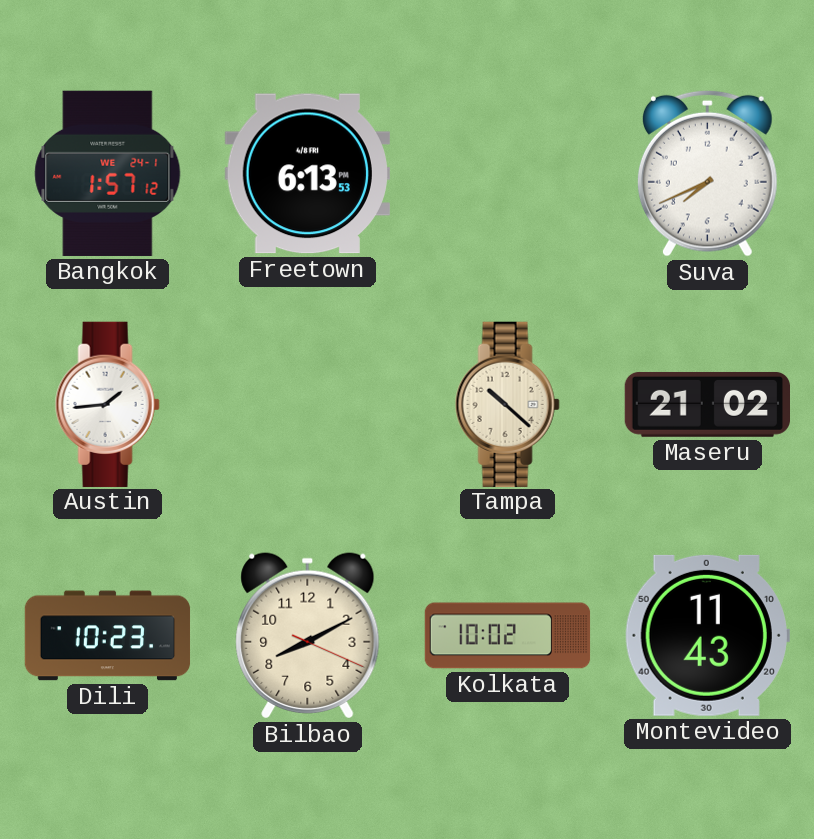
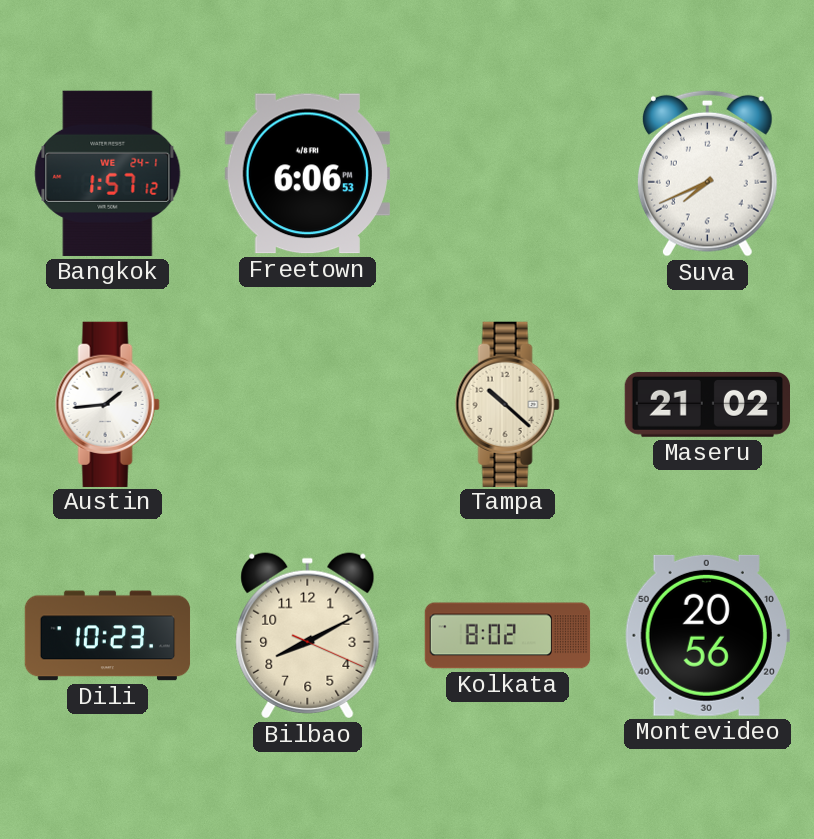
Freetown: 6:13 -> 6:06 (307, 174)
Kolkata: 10:02 -> 8:02 (508, 636)
Montevideo: 11:43 -> 20:56 (707, 635)
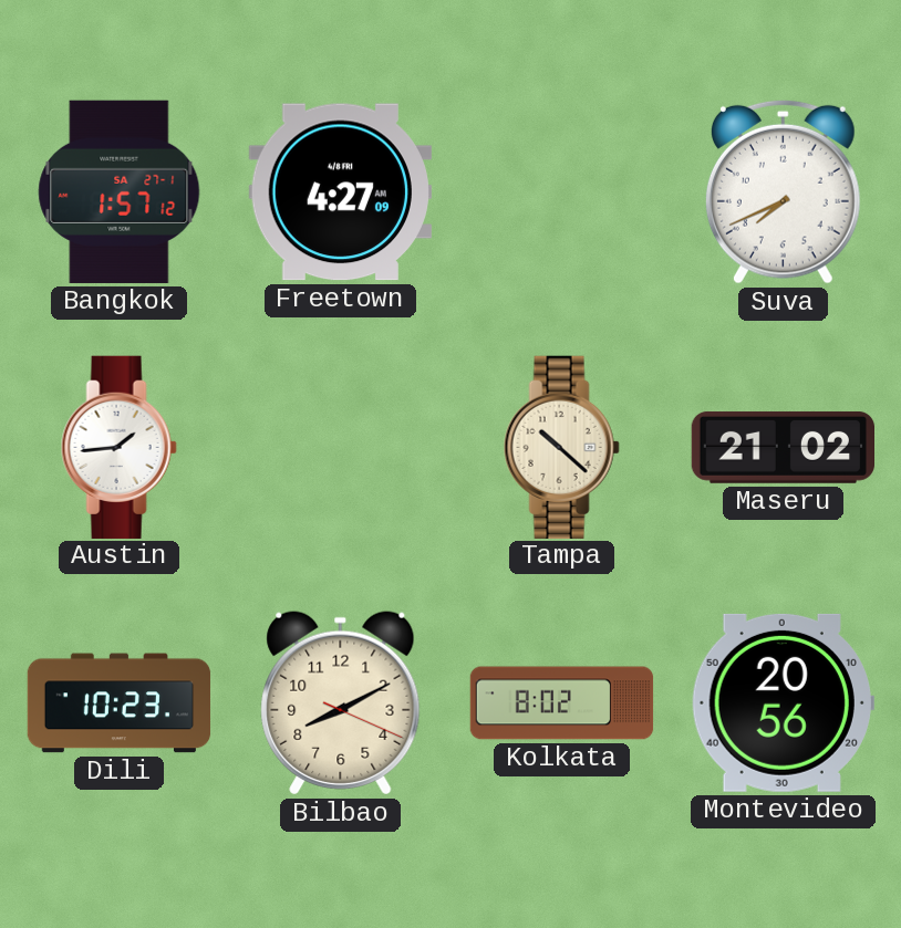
Bangkok date: WE 24-1 -> SA 27-1 (120, 191)
Freetown: 6:06 -> 4:27 (340, 192)
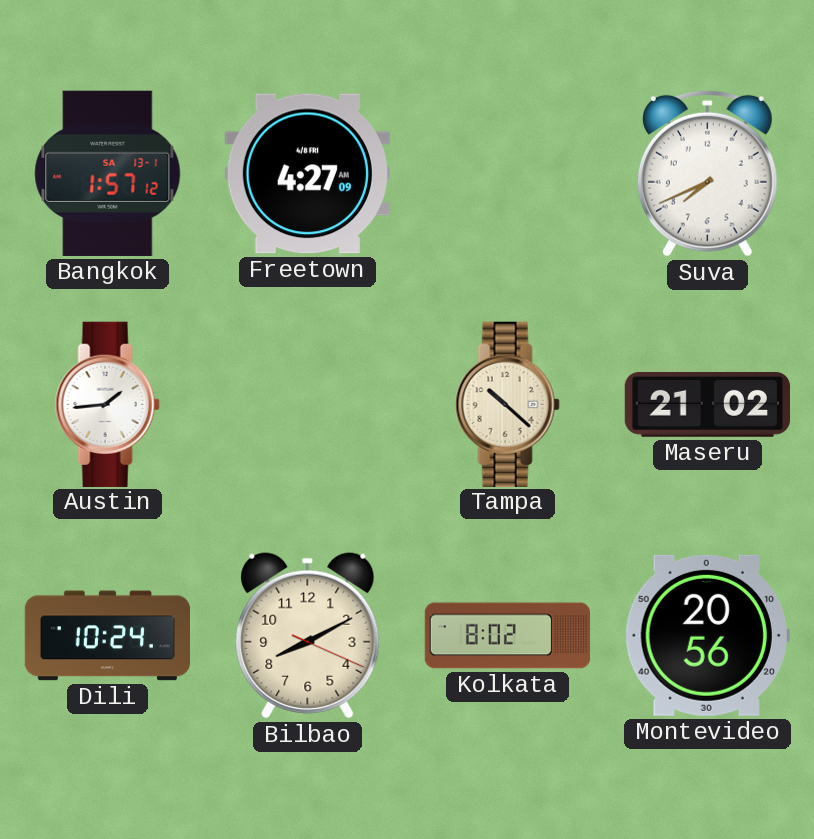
Bangkok date: SA 27-1 -> SA 13-1 (108, 173)
Dili: 10:23 -> 10:24 (108, 636)
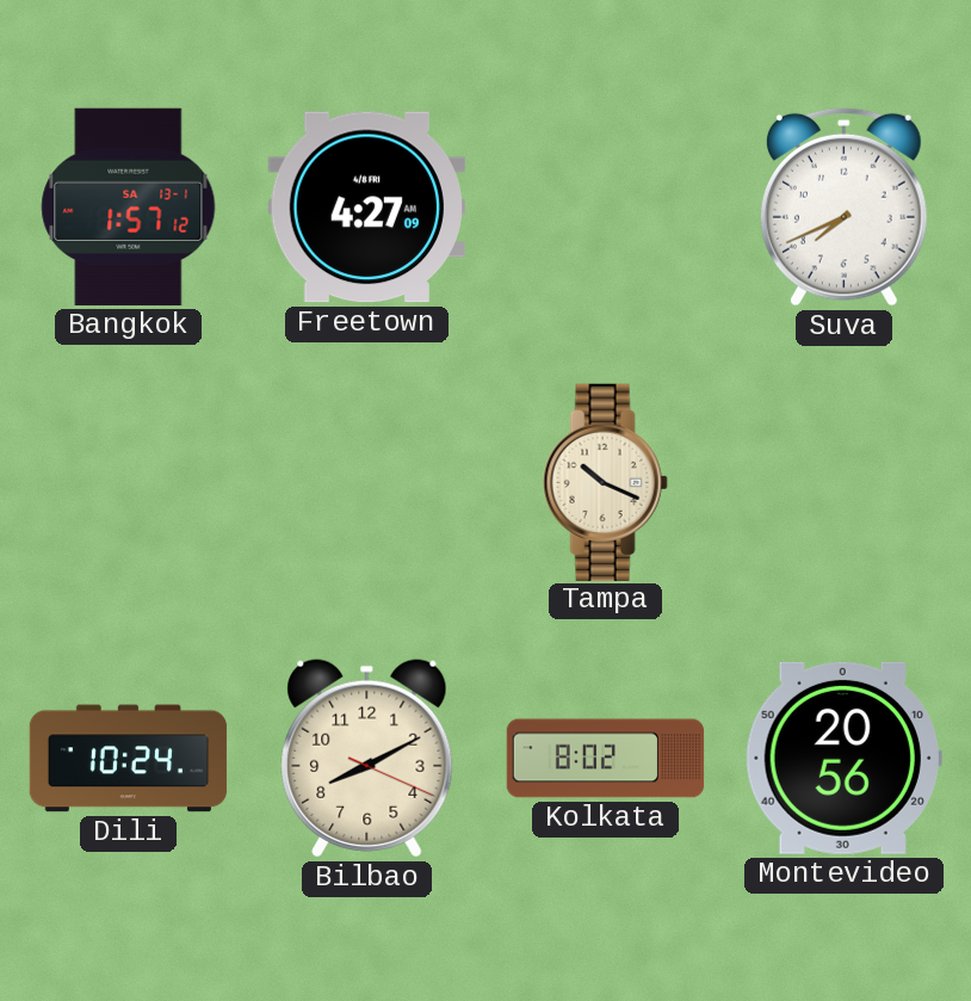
Austin: 1:44 -> none (107, 404)
Tampa: 10:22 -> 10:19 (605, 482)
Maseru: 21:02 -> none (707, 404)
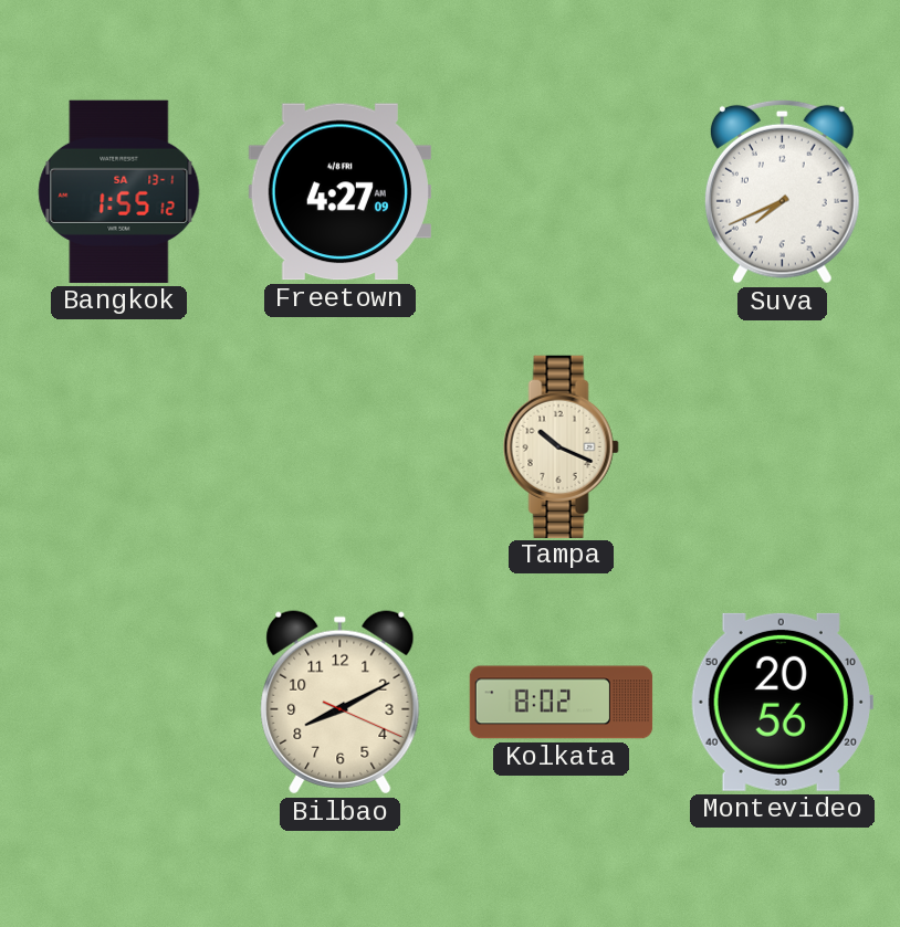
Bangkok: 1:57 -> 1:55 (119, 191)
Dili: 10:24 -> none (129, 759)
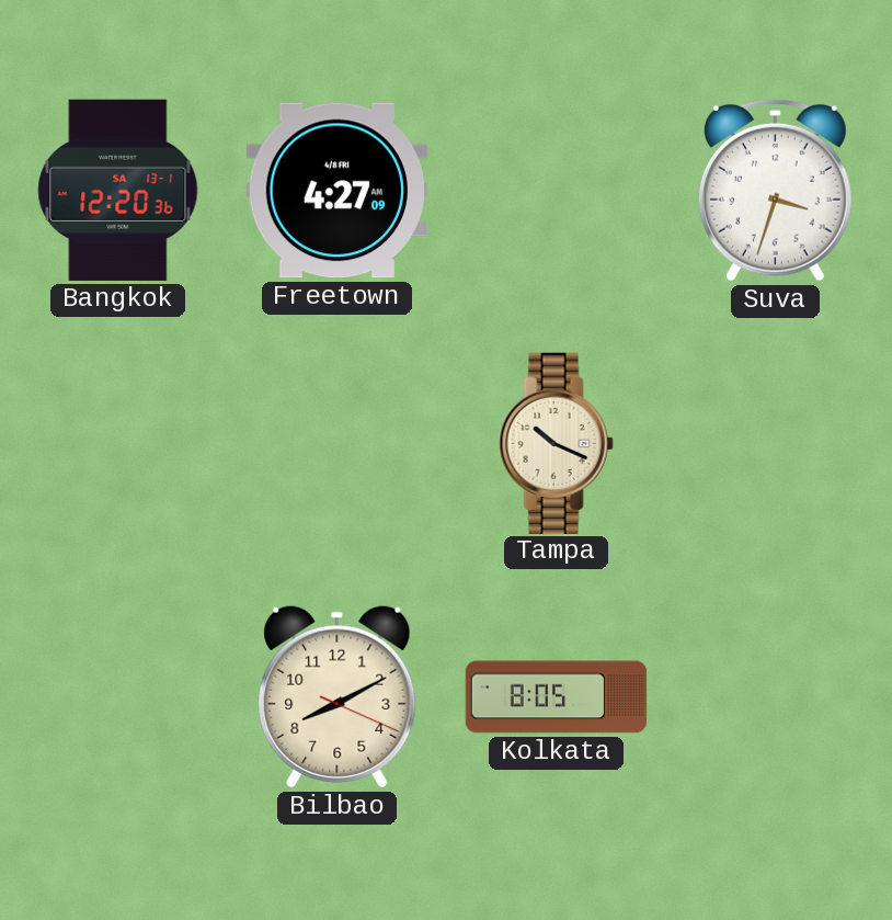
Bangkok: 1:55 -> 12:20 (118, 190)
Suva: 7:41 -> 3:33 (775, 190)
Kolkata: 8:02 -> 8:05 (557, 697)
Montevideo: 20:56 -> none (782, 702)
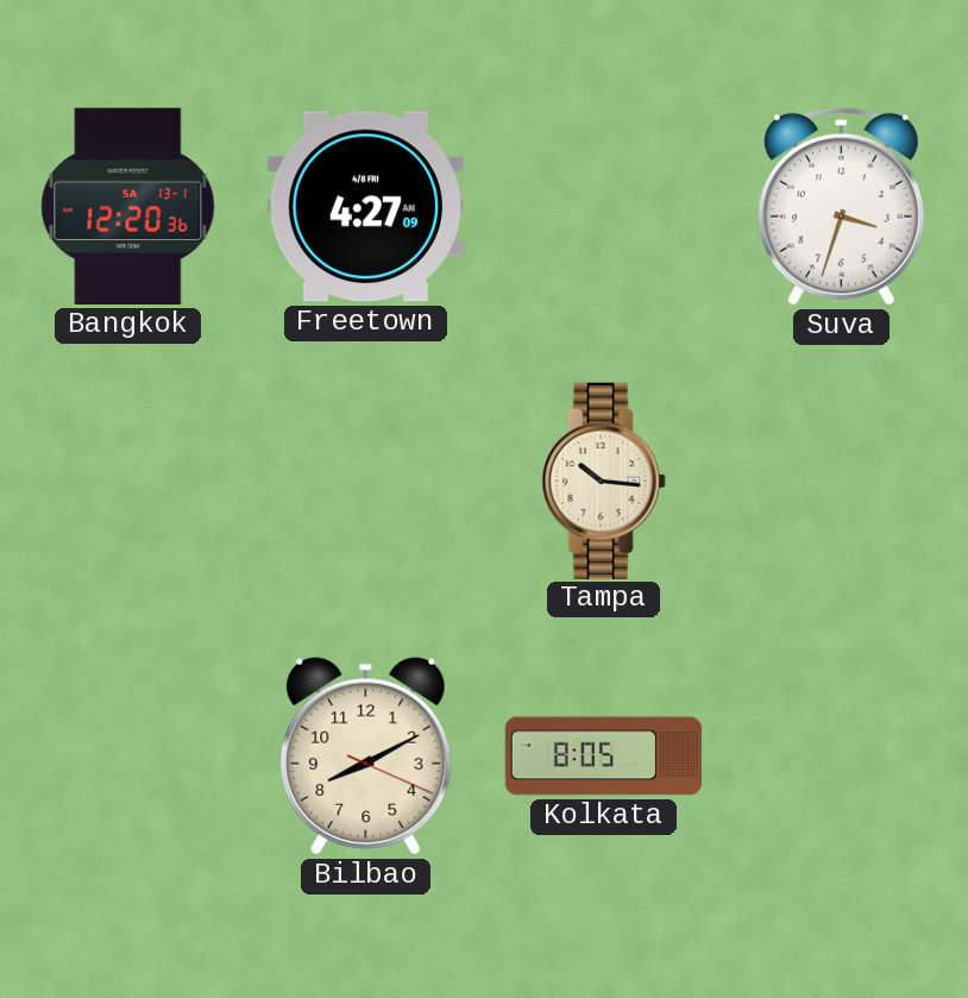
Tampa: 10:19 -> 10:16 (603, 481)
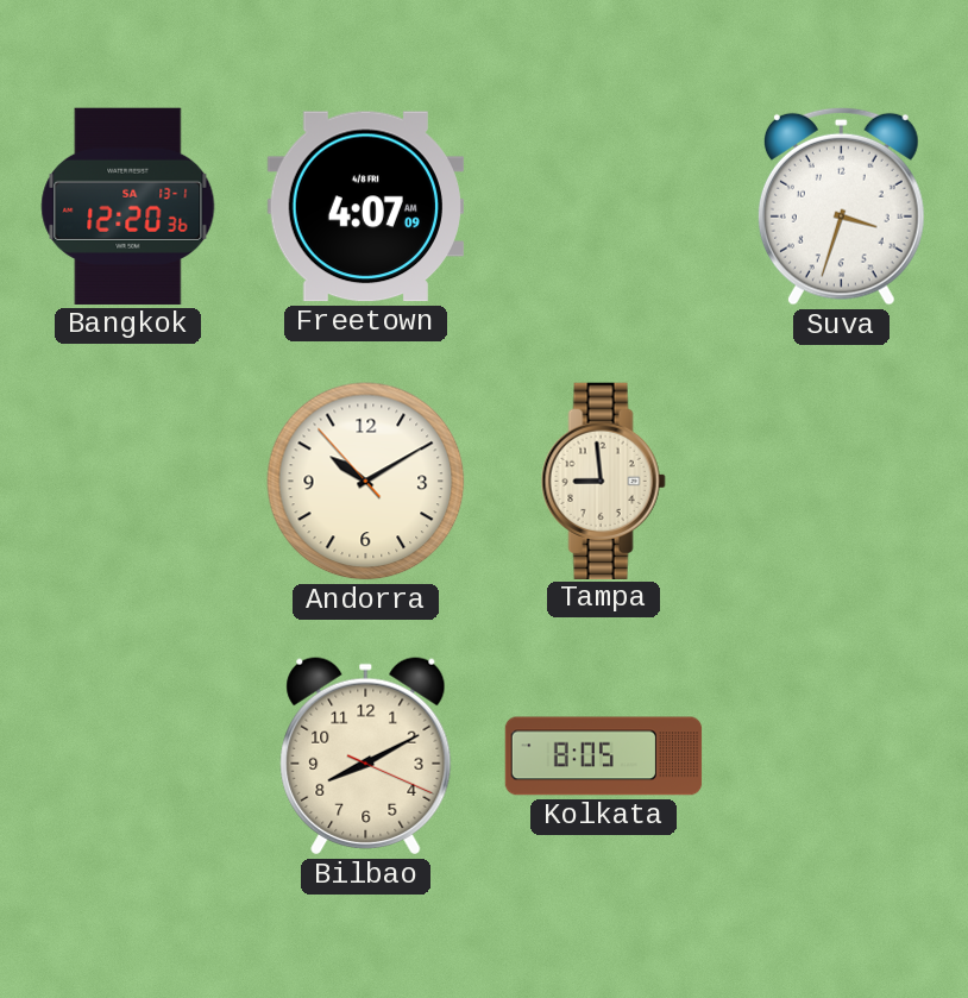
Freetown: 4:27 -> 4:07 (365, 207)
Andorra: none -> 10:09 (366, 482)
Tampa: 10:16 -> 8:59 (603, 481)
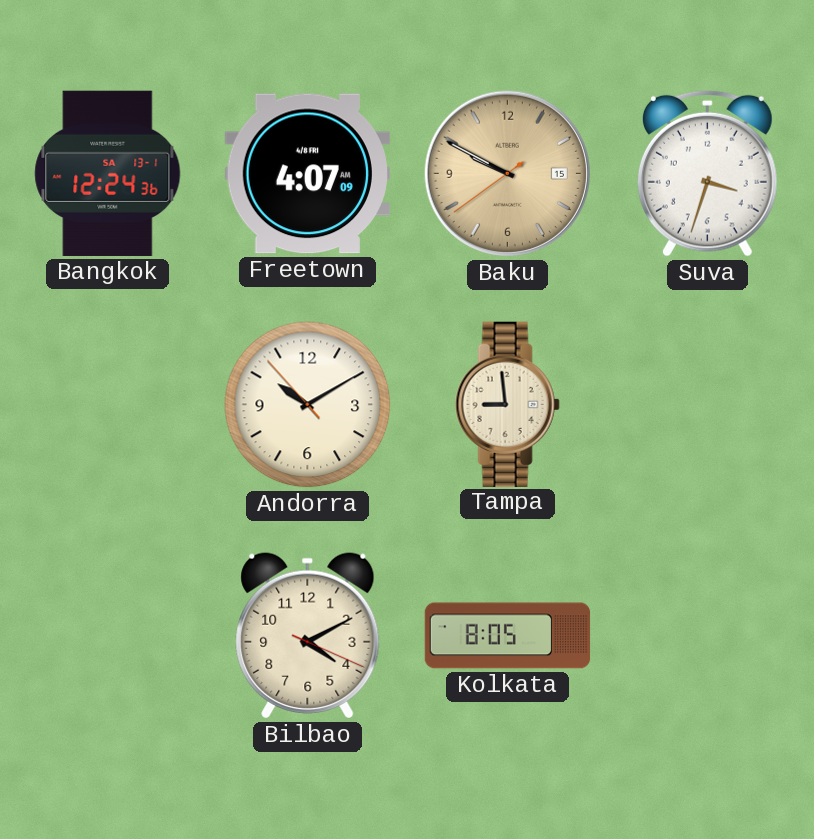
Bangkok: 12:20 -> 12:24 (108, 173)
Baku: none -> 9:49 (507, 173)
Bilbao: 8:10 -> 4:10 (308, 636)
